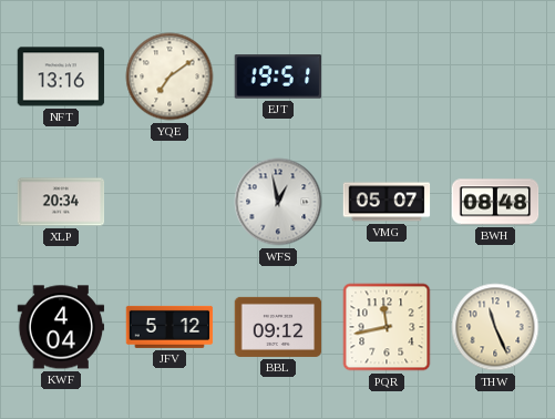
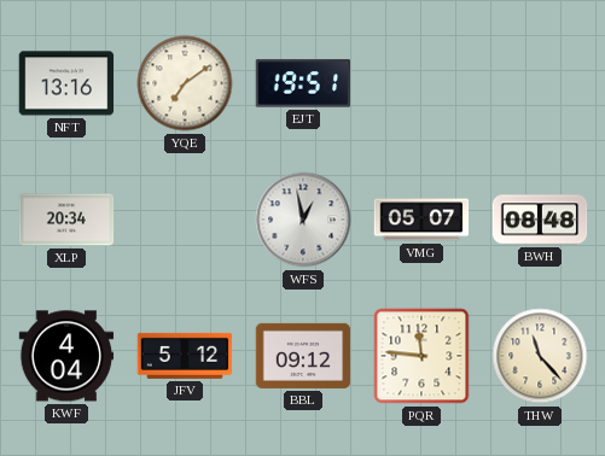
PQR: 11:43 -> 11:46 (421, 356)
THW: 11:26 -> 11:23 (540, 356)
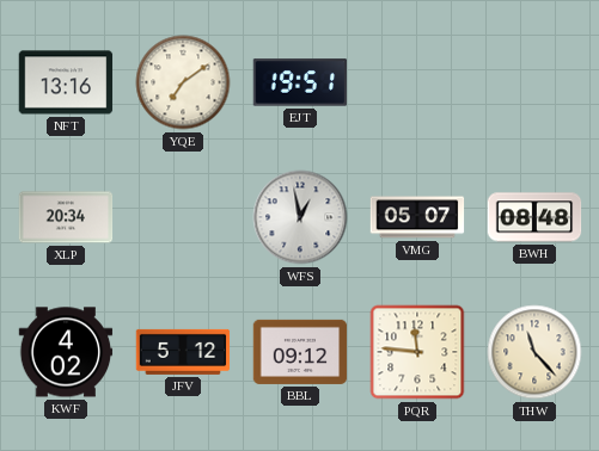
KWF: 4:04 -> 4:02 (66, 352)
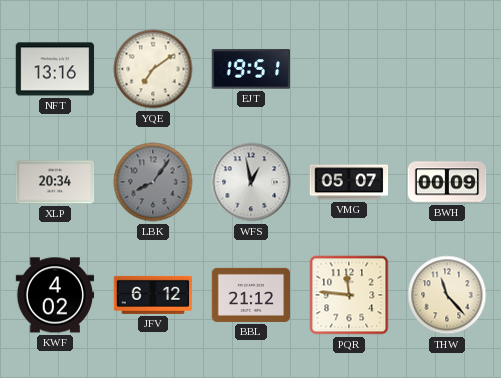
LBK: none -> 8:06 (153, 182)
BWH: 08:48 -> 00:09 (447, 182)
JFV: 5:12 -> 6:12 (153, 295)
BBL: 09:12 -> 21:12 (251, 295)
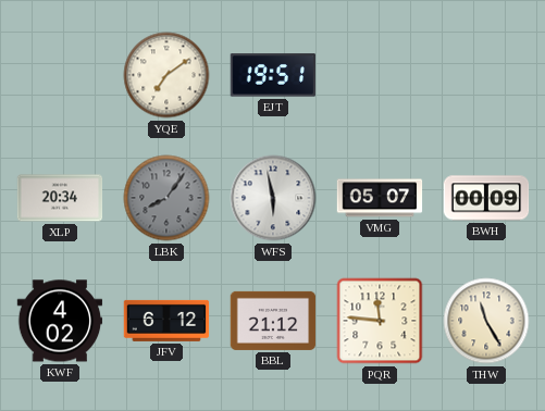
NFT: 13:16 -> none (55, 69)
WFS: 12:58 -> 5:58 (273, 198)
THW: 11:23 -> 11:25 (486, 321)
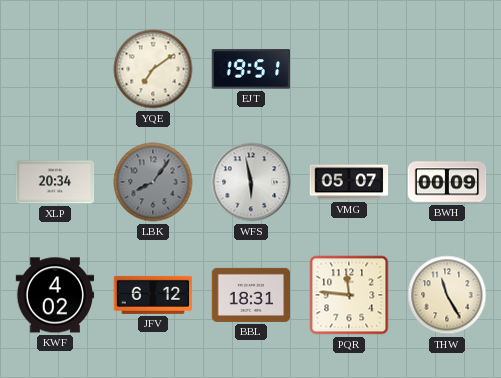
BBL: 21:12 -> 18:31 (251, 295)
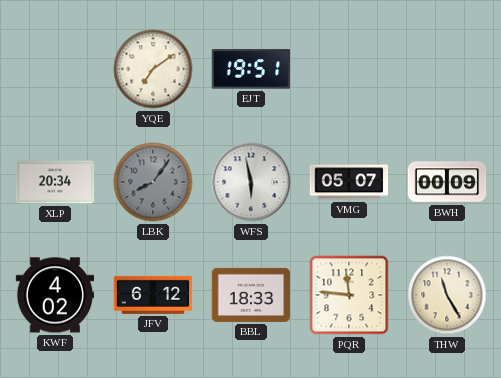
BBL: 18:31 -> 18:33 (251, 295)
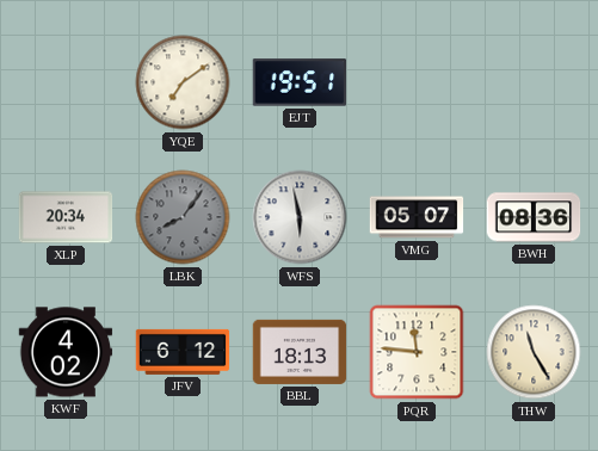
BWH: 00:09 -> 08:36 (534, 217)
BBL: 18:33 -> 18:13 (300, 352)
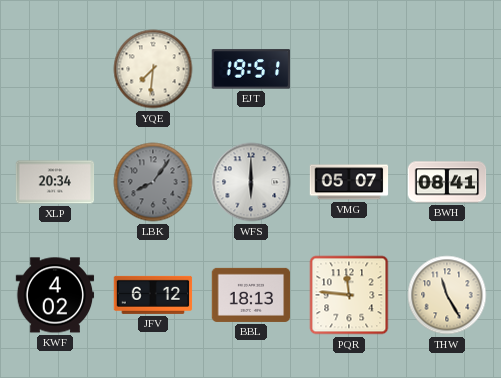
YQE: 7:09 -> 7:31 (153, 69)
WFS: 5:58 -> 6:00 (251, 182)
BWH: 08:36 -> 08:41 (447, 182)
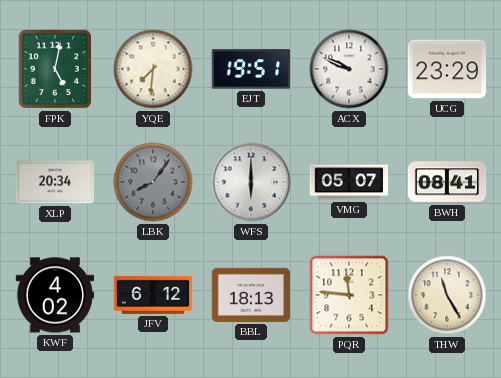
FPK: none -> 5:02 (55, 69)
ACX: none -> 9:49 (349, 69)
UCG: none -> 23:29 (447, 69)
